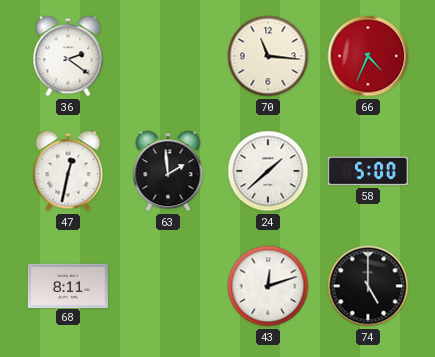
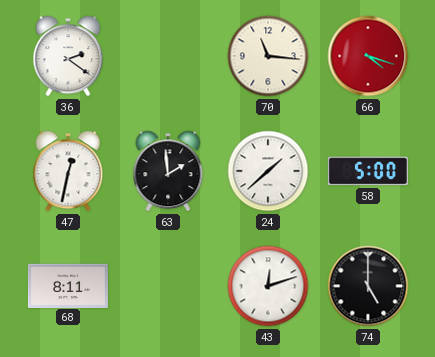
66: 4:34 -> 4:18 (368, 56)
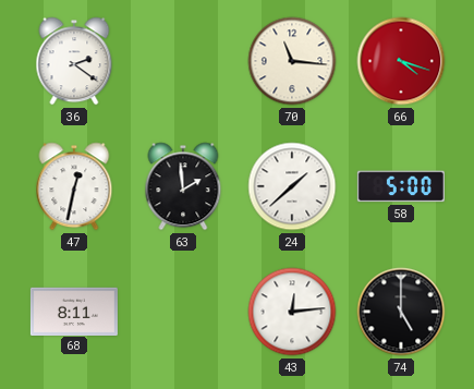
43: 12:12 -> 12:14 (292, 312)
